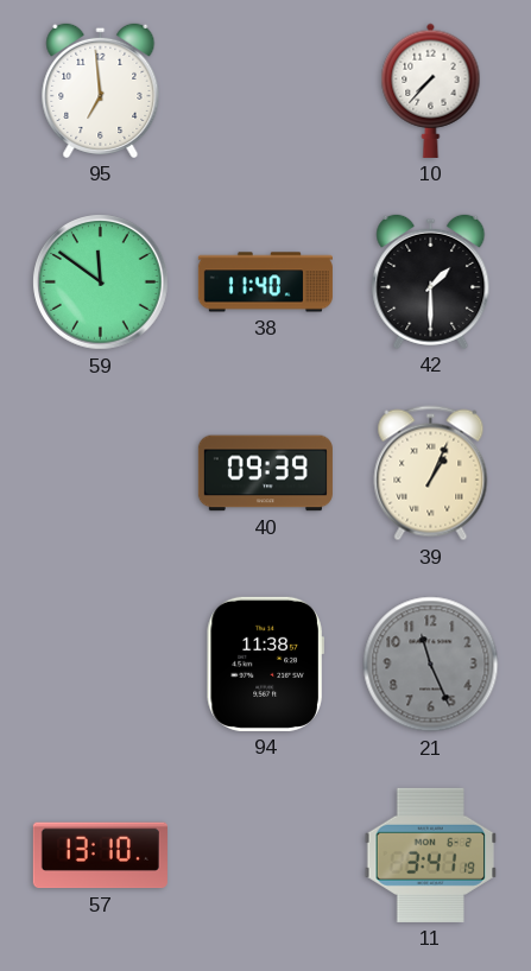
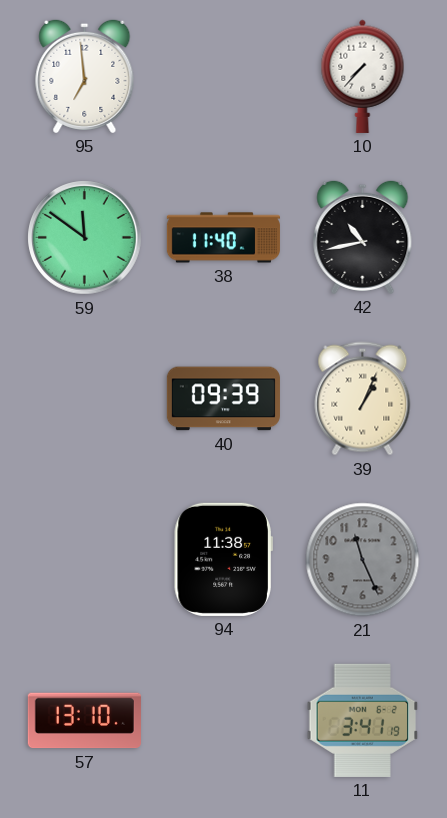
42: 1:30 -> 10:43 (363, 237)
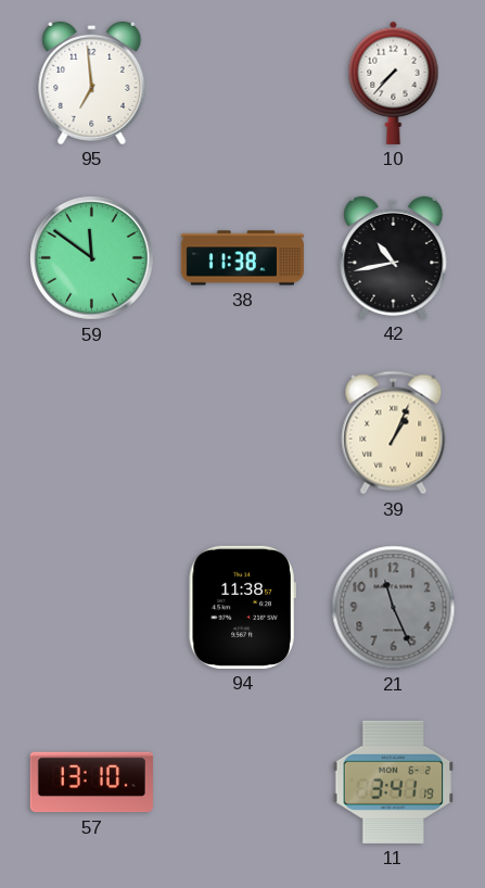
38: 11:40 -> 11:38 (242, 258)
40: 09:39 -> none (223, 399)
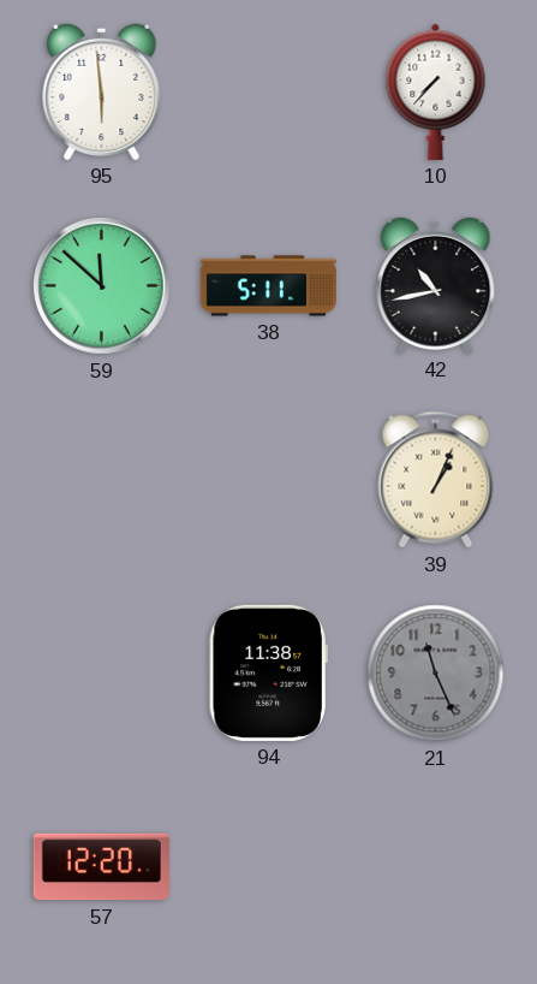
95: 6:59 -> 5:59 (102, 91)
59: 11:51 -> 11:52 (102, 286)
38: 11:38 -> 5:11 (268, 286)
57: 13:10 -> 12:20 (101, 867)
11: 3:41 -> none (394, 782)
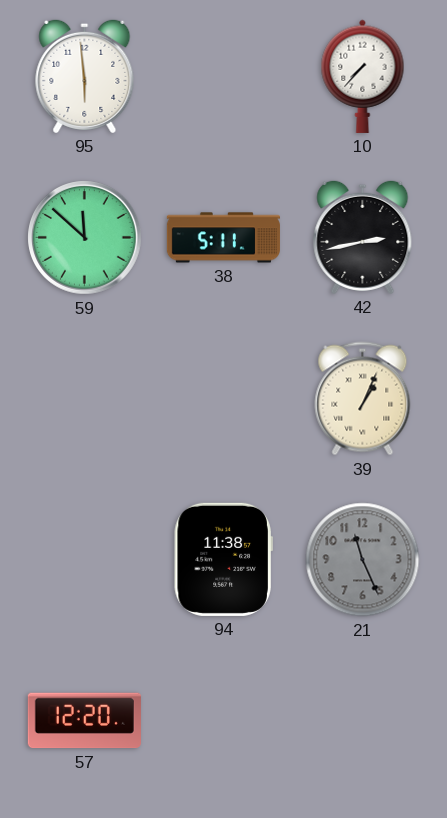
42: 10:43 -> 2:43 (363, 237)
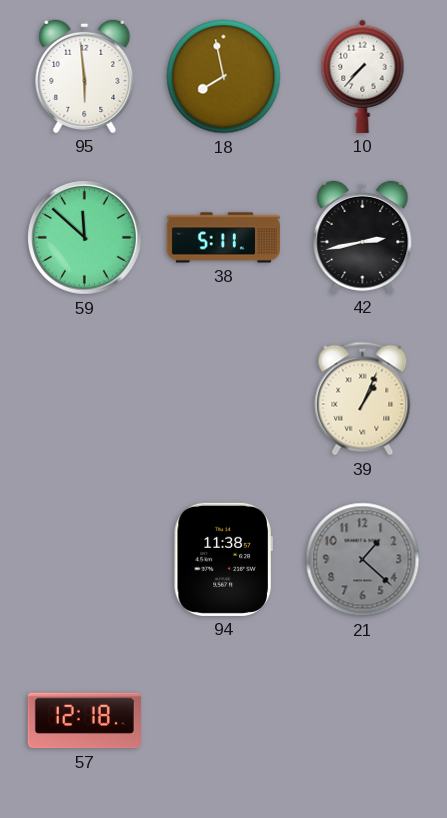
18: none -> 7:58 (224, 77)
21: 11:26 -> 1:22 (363, 560)
57: 12:20 -> 12:18 (84, 721)
